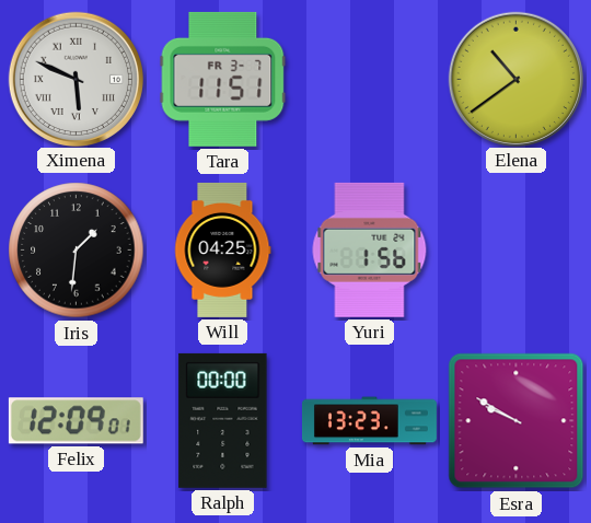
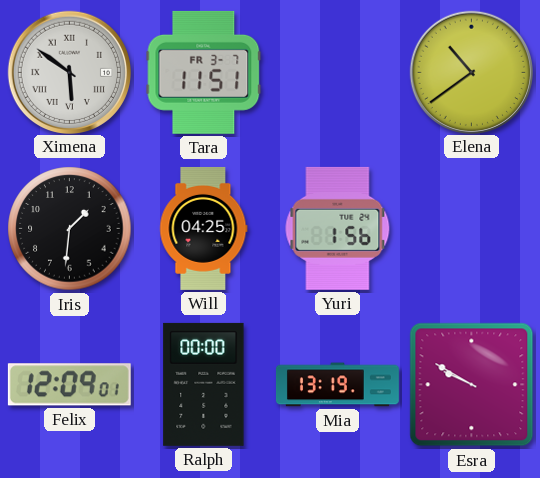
Ximena: 5:49 -> 5:51 (69, 72)
Mia: 13:23 -> 13:19 (337, 385)
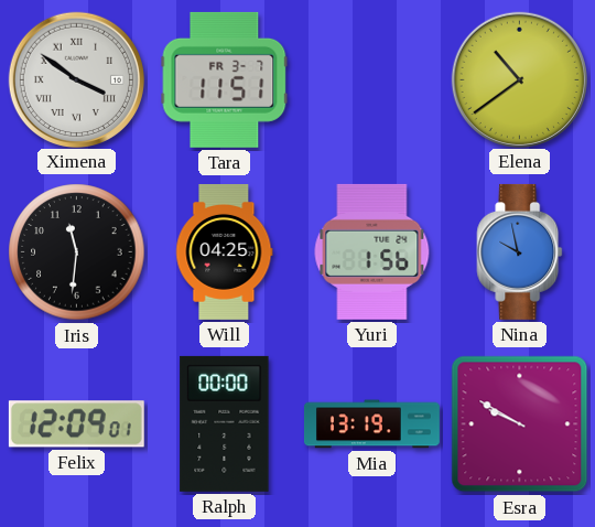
Ximena: 5:51 -> 3:51 (76, 79)
Iris: 1:31 -> 11:31 (77, 252)
Nina: none -> 9:58 (520, 251)
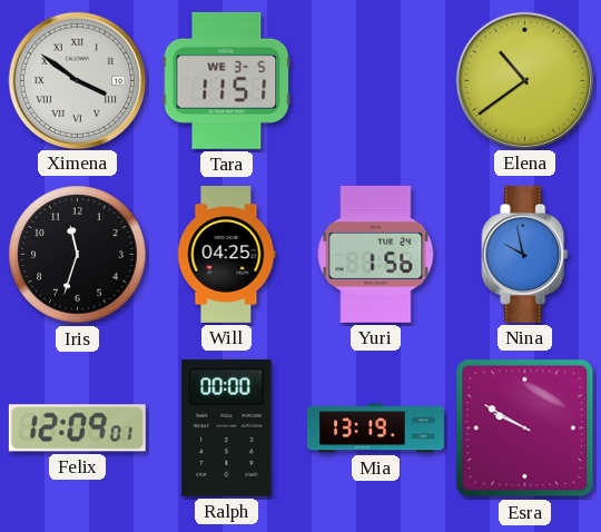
Tara date: FR 3-7 -> WE 3-5 (227, 80)
Iris: 11:31 -> 11:33 (78, 255)
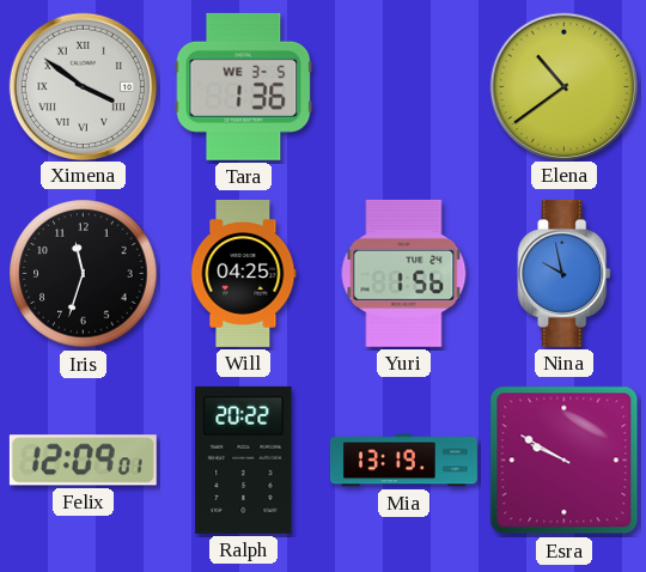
Tara: 11:51 -> 1:36 (244, 86)
Ralph: 00:00 -> 20:22 (244, 460)
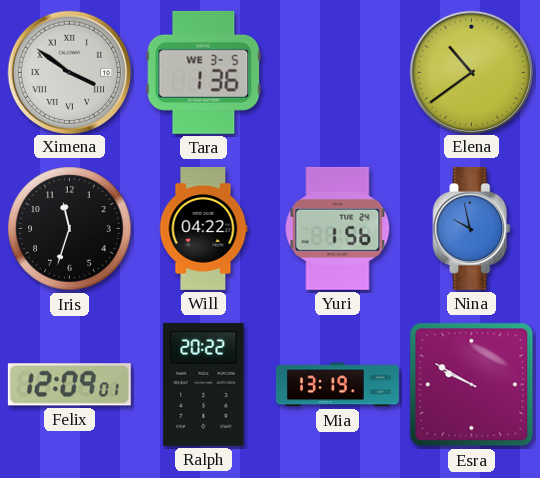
Will: 04:25 -> 04:22 (204, 228)
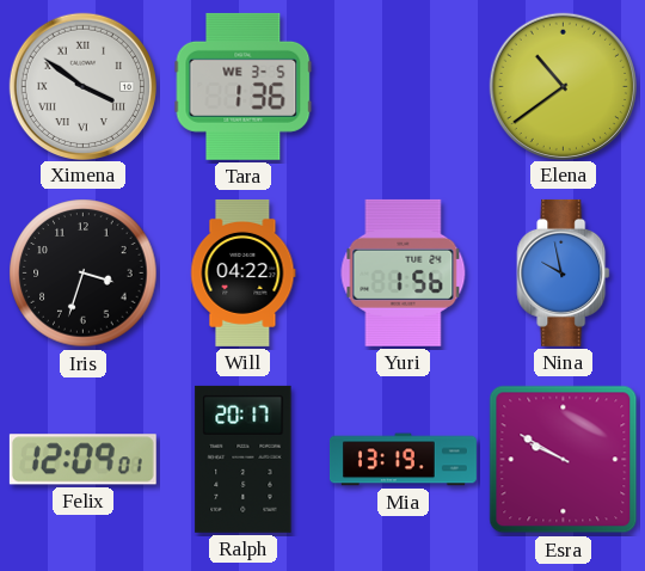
Iris: 11:33 -> 3:33 (84, 274)
Ralph: 20:22 -> 20:17 (244, 459)
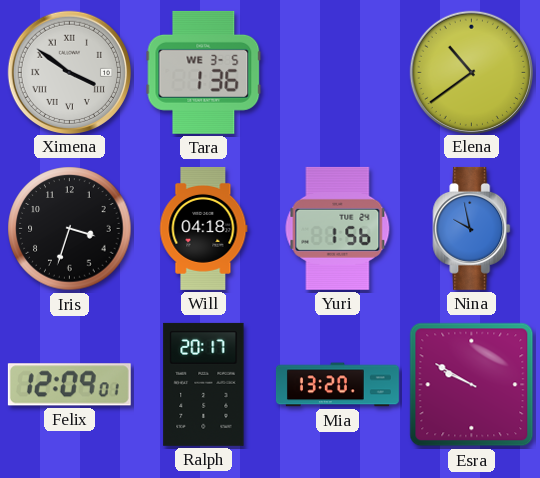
Will: 04:22 -> 04:18 (204, 228)
Mia: 13:19 -> 13:20 (337, 385)
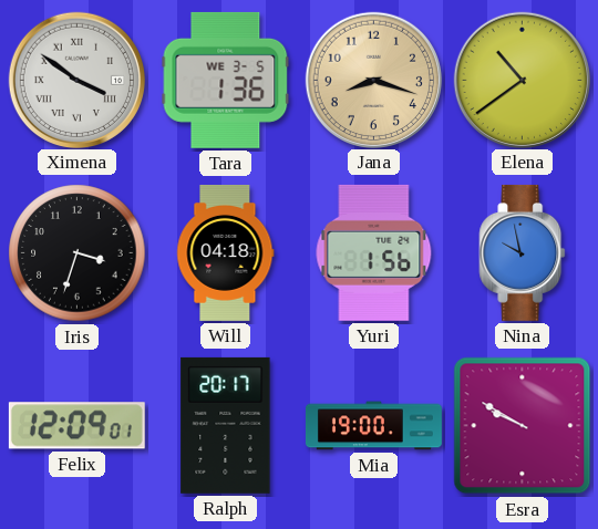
Jana: none -> 8:18 (373, 80)
Mia: 13:20 -> 19:00 (373, 426)
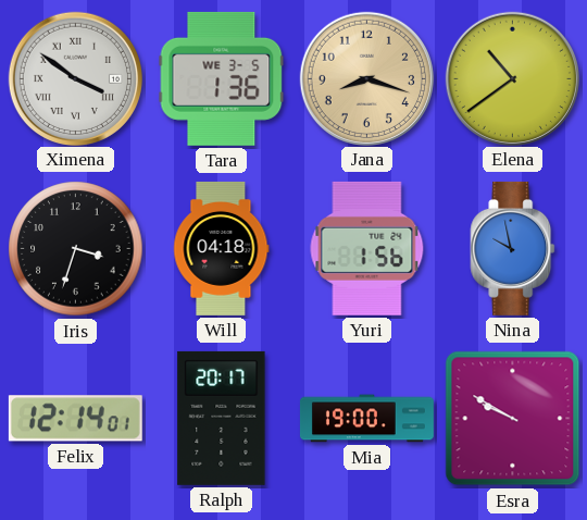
Felix: 12:09 -> 12:14 (75, 419)
